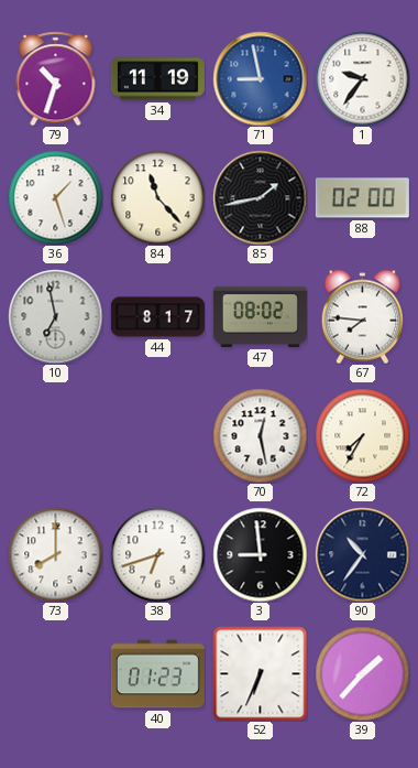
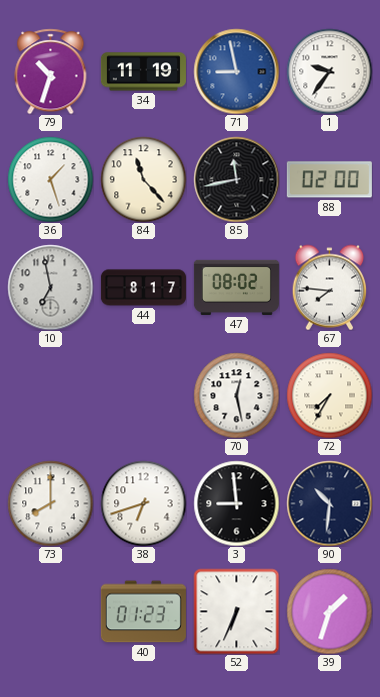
85: 1:43 -> 11:43 (236, 179)
90: 10:36 -> 10:31 (329, 503)
39: 1:37 -> 1:33 (329, 611)
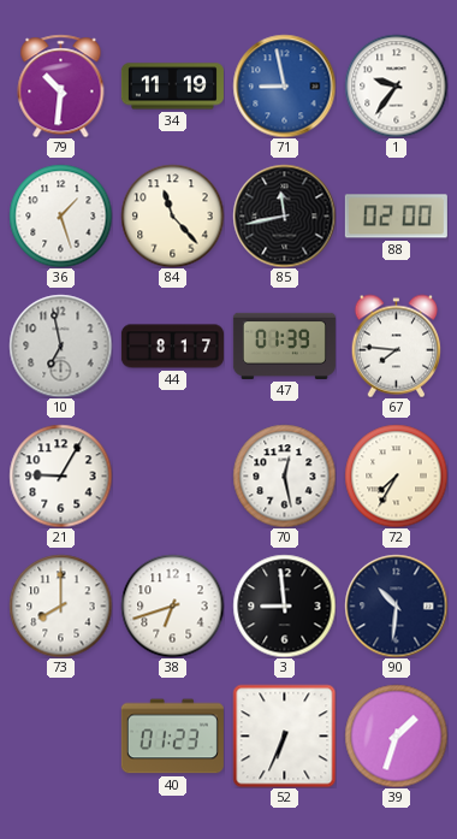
79: 10:33 -> 10:31 (61, 85)
47: 08:02 -> 01:39 (284, 345)
21: none -> 9:05 (60, 475)
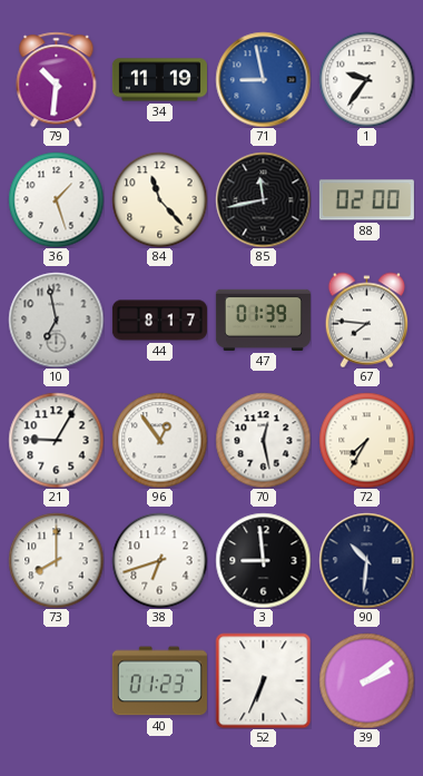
96: none -> 12:54 (159, 440)
39: 1:33 -> 2:09 (366, 680)
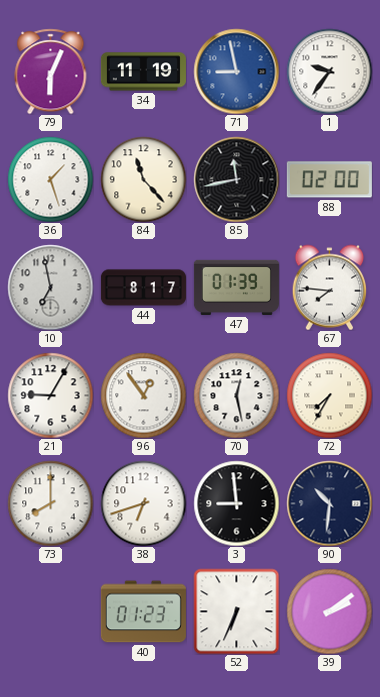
79: 10:31 -> 6:04 (51, 71)
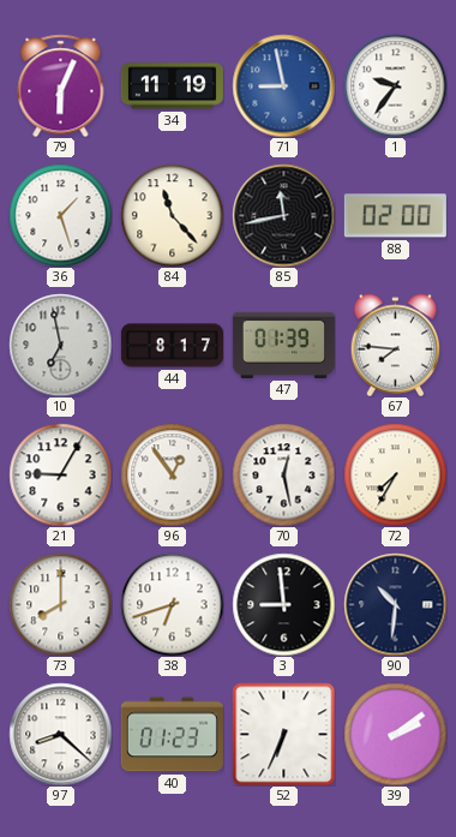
97: none -> 8:22 (60, 734)
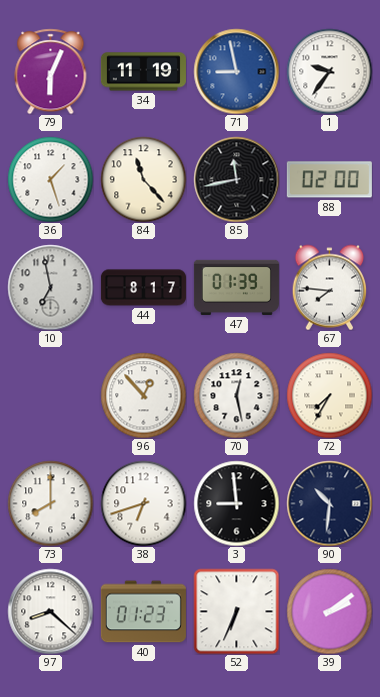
21: 9:05 -> none (60, 474)
96: 12:54 -> 12:53 (143, 395)
